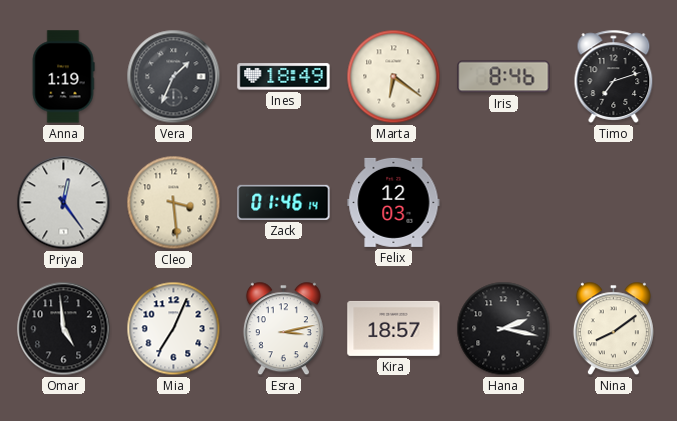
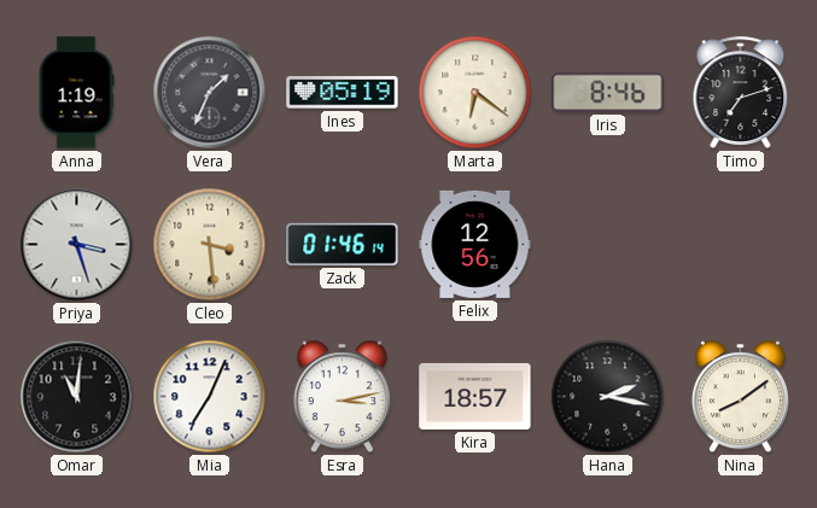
Ines: 18:49 -> 05:19 (343, 93)
Priya: 12:24 -> 3:27 (77, 245)
Felix: 12:03 -> 12:56 (475, 244)
Omar: 4:59 -> 11:01 (77, 397)
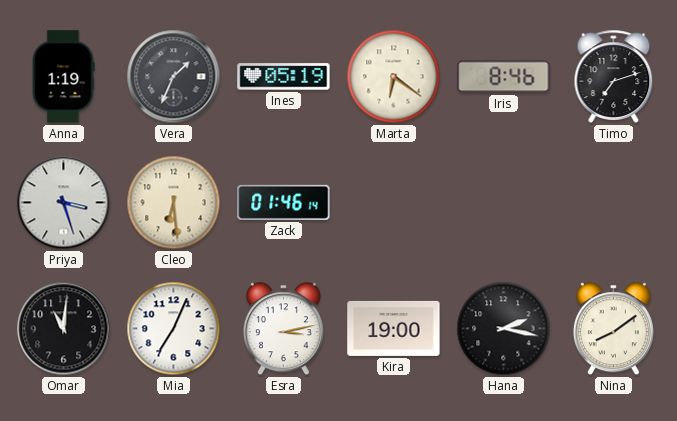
Cleo: 3:29 -> 6:29 (174, 203)
Felix: 12:56 -> none (475, 244)
Kira: 18:57 -> 19:00 (394, 328)
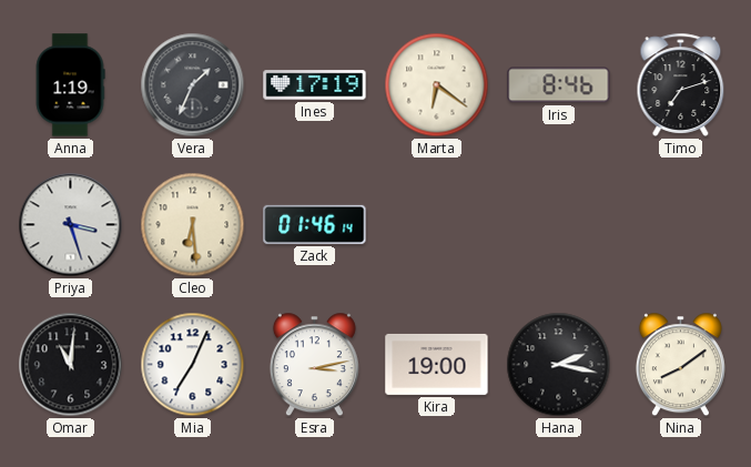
Ines: 05:19 -> 17:19 (315, 85)
